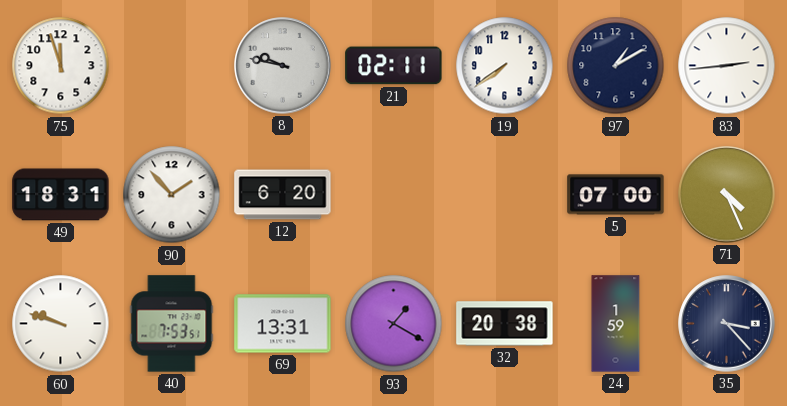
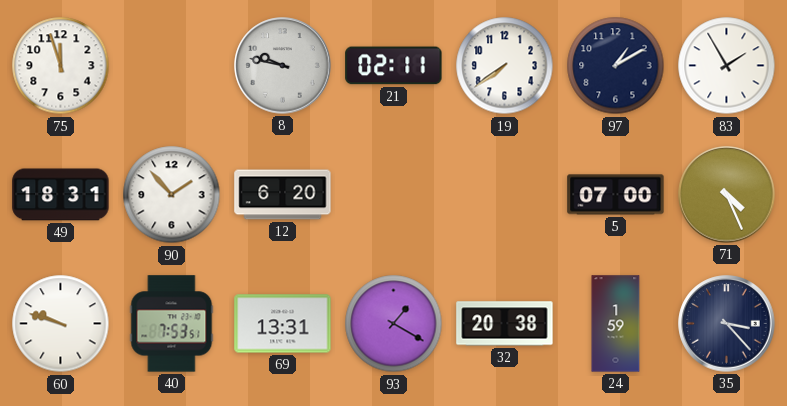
83: 2:44 -> 1:55 (727, 66)
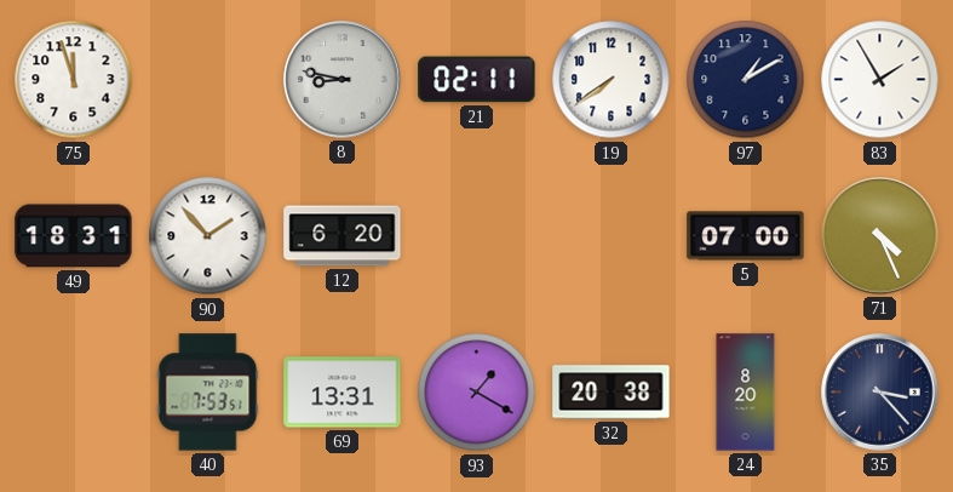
8: 9:47 -> 8:47 (343, 80)
60: 9:48 -> none (61, 324)
24: 1:59 -> 8:20 (746, 393)
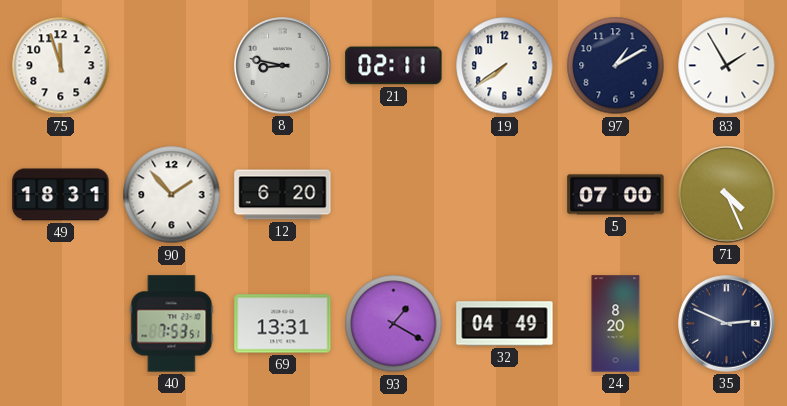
32: 20:38 -> 04:49 (505, 324)
35: 3:23 -> 2:49 (727, 324)
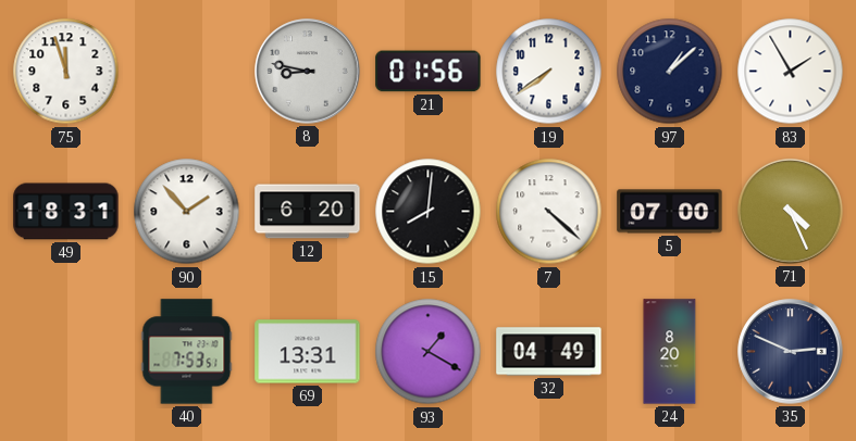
21: 02:11 -> 01:56 (429, 72)
97: 1:10 -> 1:08 (670, 72)
15: none -> 8:01 (429, 212)
7: none -> 4:22 (549, 212)
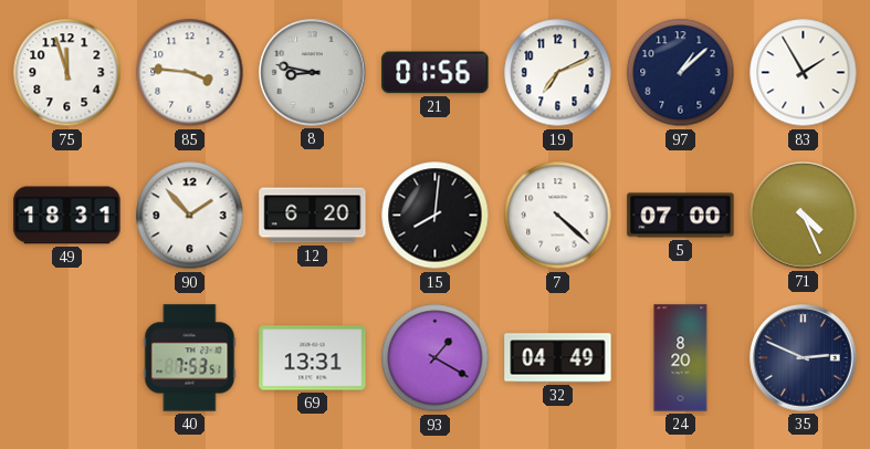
85: none -> 3:46 (190, 73)
19: 7:39 -> 7:11 (558, 73)
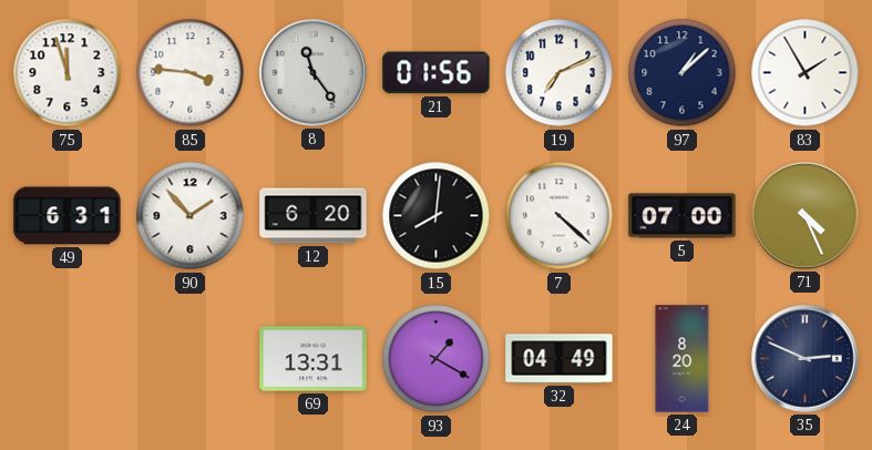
8: 8:47 -> 11:24 (314, 73)
49: 18:31 -> 6:31 (68, 216)
40: 7:53 -> none (190, 358)
